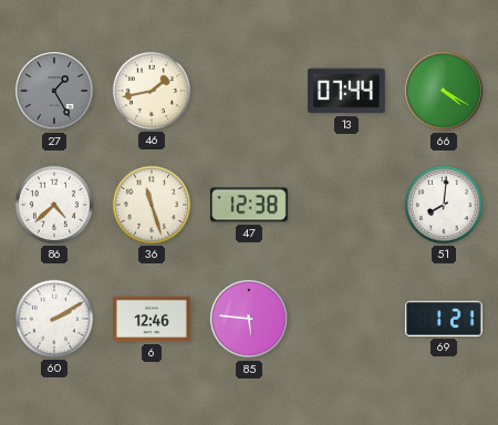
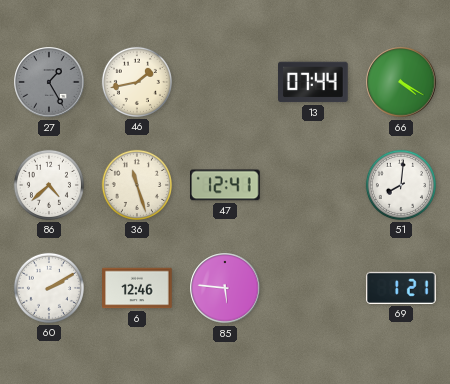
47: 12:38 -> 12:41 (226, 185)
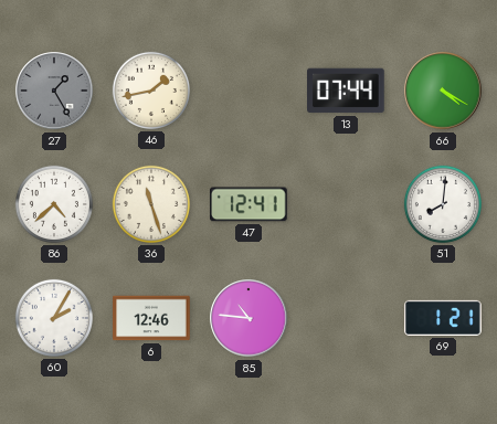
60: 2:10 -> 2:05 (54, 318)
85: 5:46 -> 10:46 (248, 318)
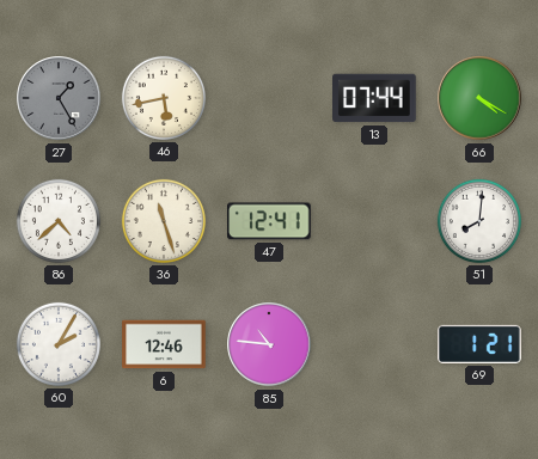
46: 1:43 -> 5:43 (164, 98)
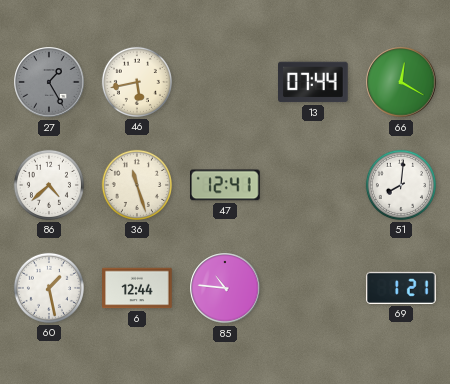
66: 4:20 -> 12:20 (401, 82)
60: 2:05 -> 1:28 (49, 288)
6: 12:46 -> 12:44 (137, 288)
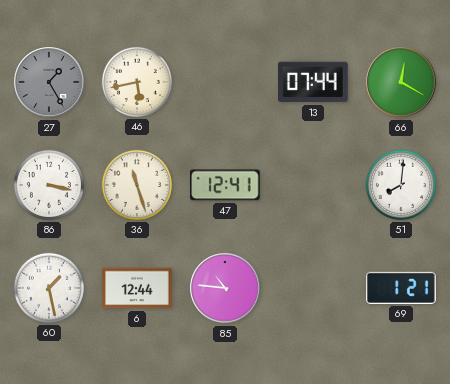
86: 4:38 -> 3:17 (49, 185)
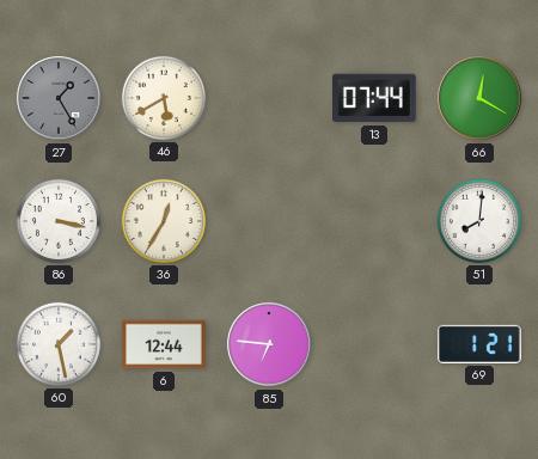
46: 5:43 -> 5:40 (164, 98)
36: 11:27 -> 12:35 (164, 221)
47: 12:41 -> none (226, 185)
85: 10:46 -> 6:46 (269, 344)
